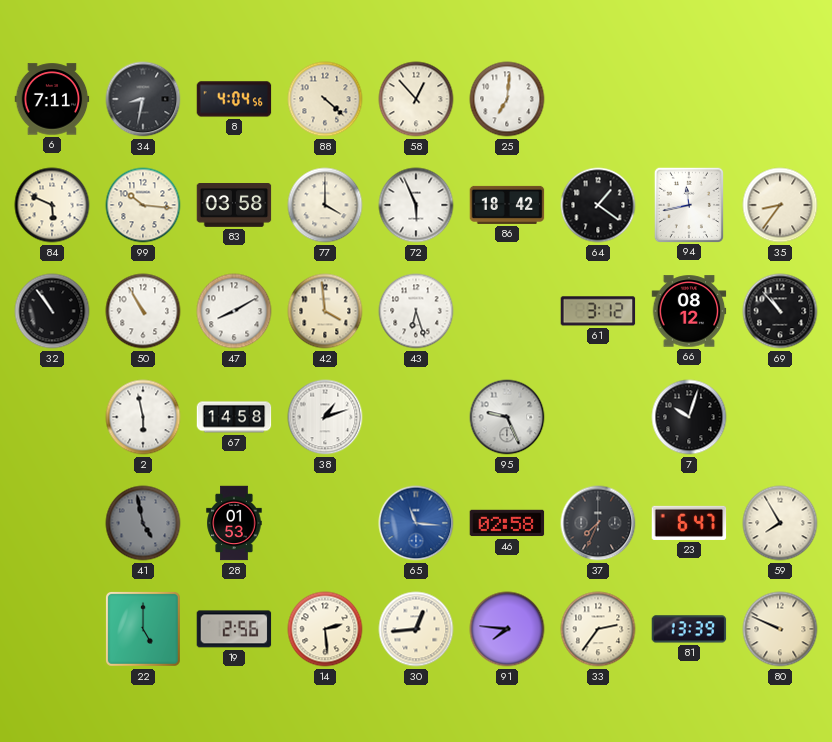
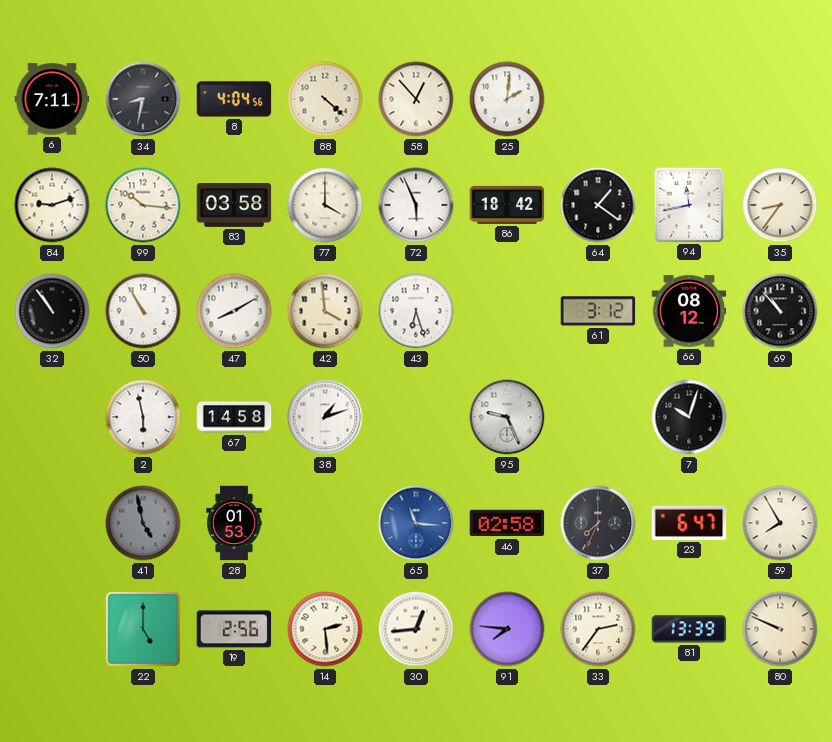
25: 7:01 -> 2:01 (507, 99)
84: 5:49 -> 9:12 (52, 205)
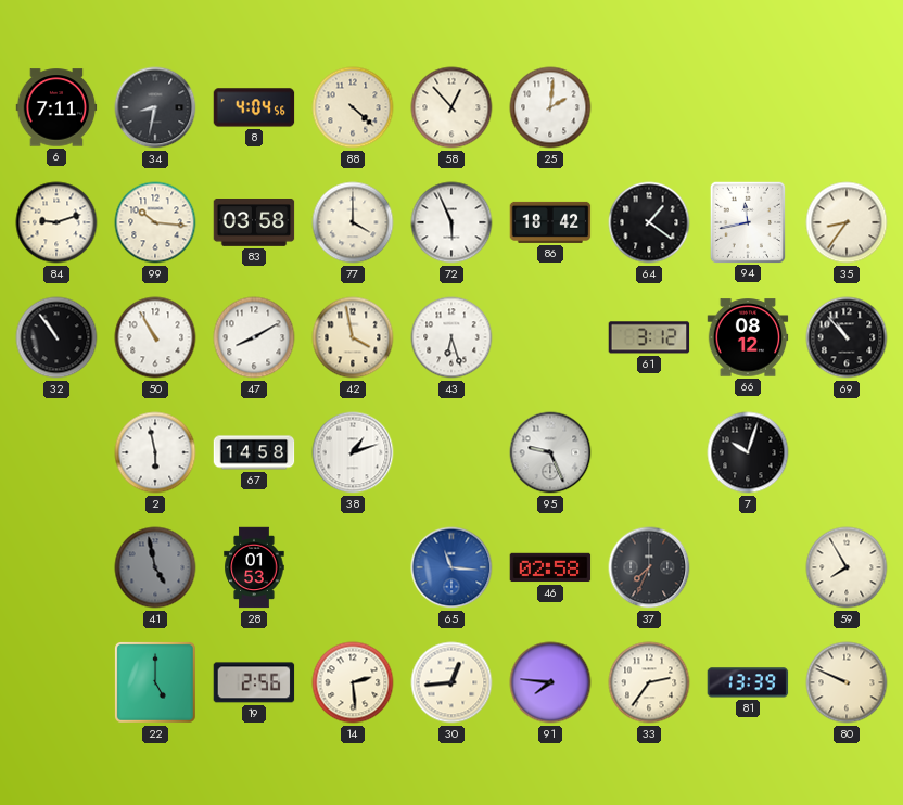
42: 3:59 -> 3:58 (353, 337)
23: 6:47 -> none (689, 523)
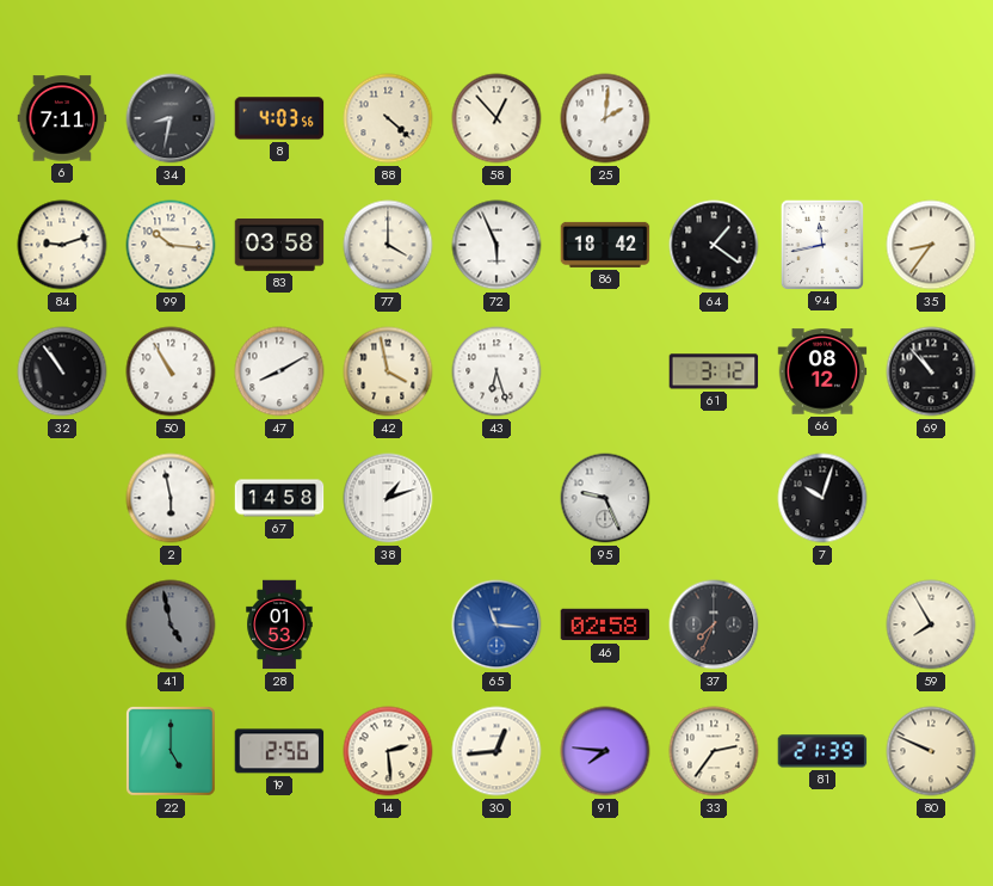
8: 4:04 -> 4:03 (279, 118)
81: 13:39 -> 21:39 (822, 751)
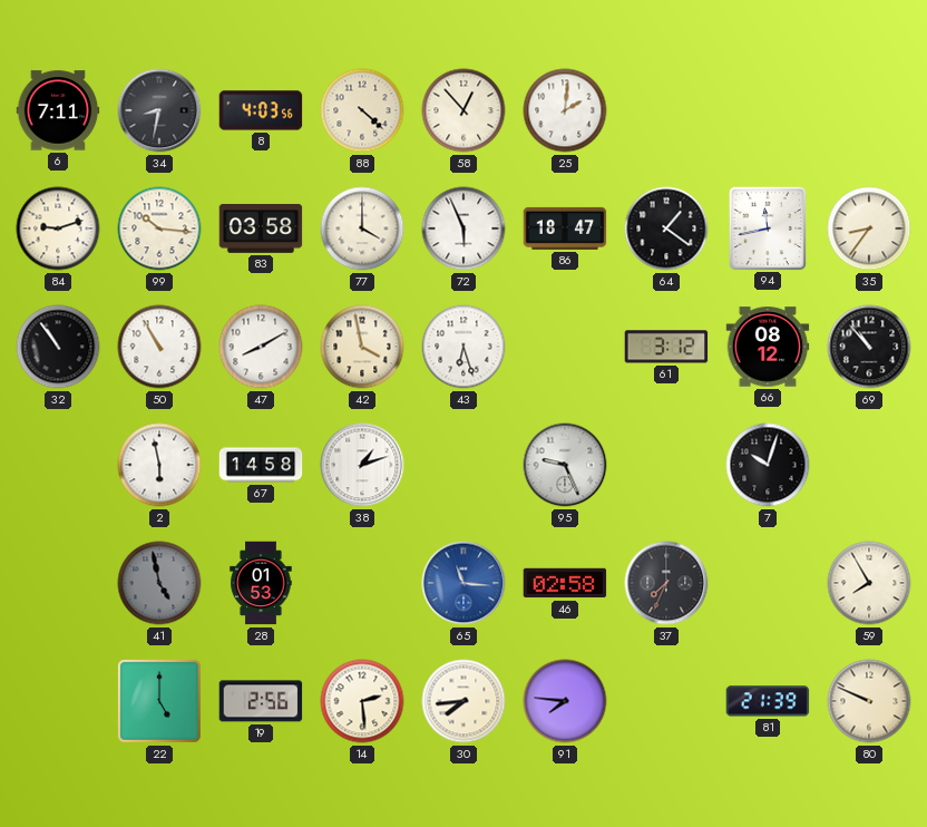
86: 18:42 -> 18:47 (565, 228)
30: 12:44 -> 7:44 (463, 701)
33: 2:36 -> none (714, 751)
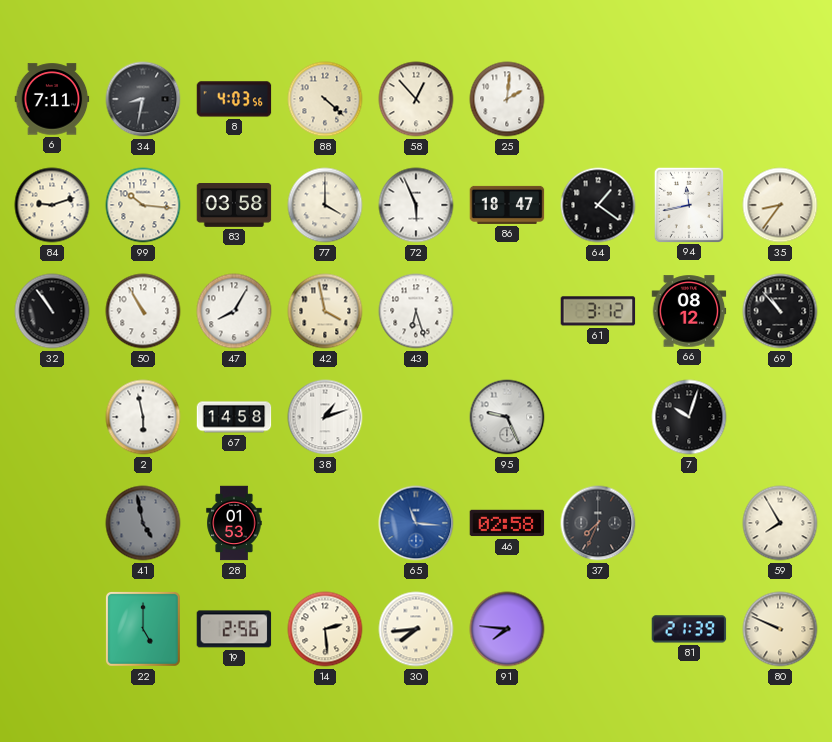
47: 8:10 -> 8:05 (234, 311)
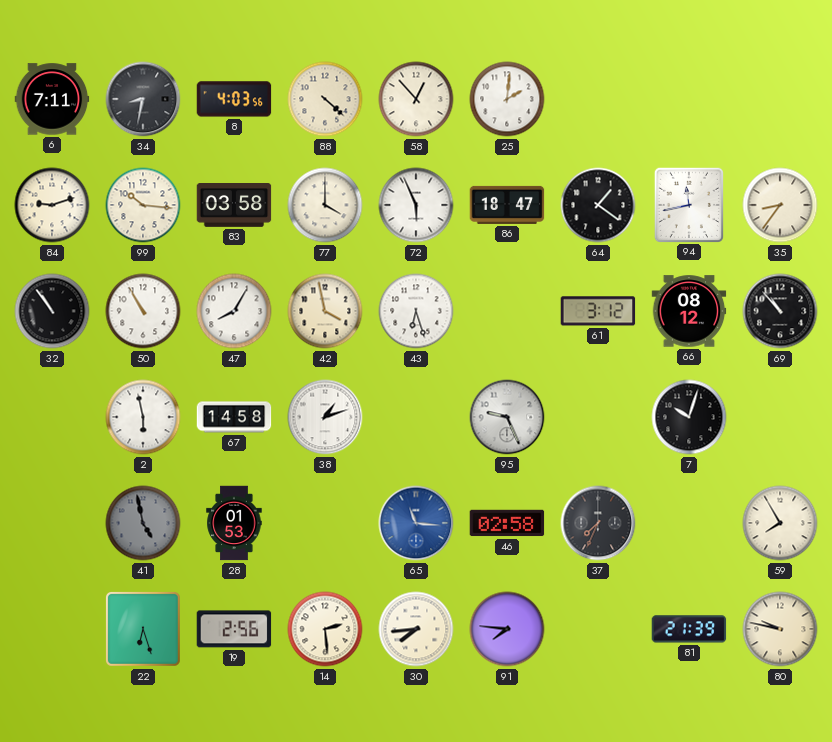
22: 5:00 -> 6:27 (144, 630)
80: 9:49 -> 9:47 (780, 629)
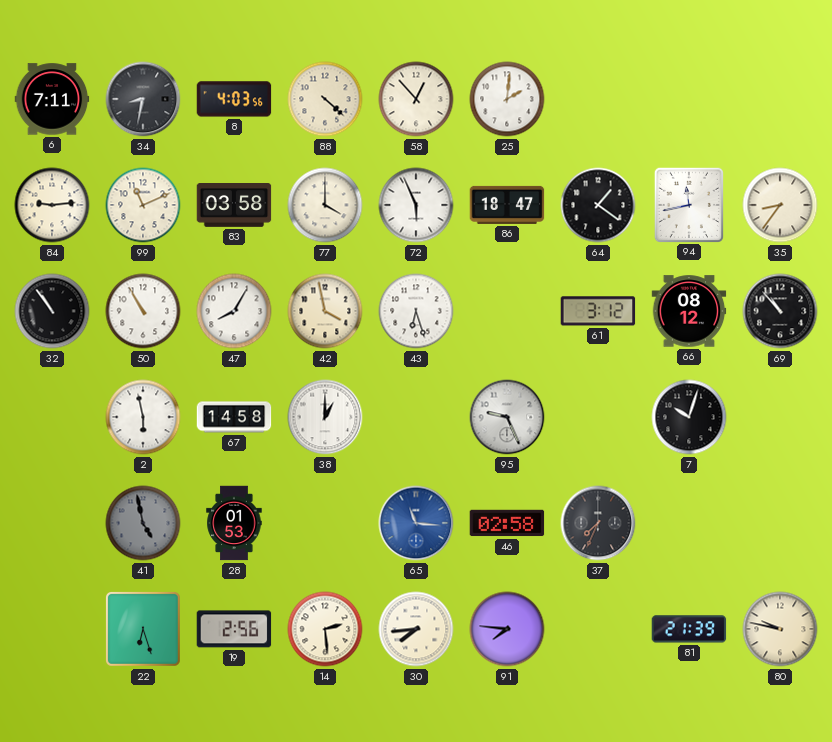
84: 9:12 -> 9:14 (52, 205)
99: 10:16 -> 11:11 (143, 205)
38: 1:12 -> 1:00 (325, 417)
59: 7:55 -> none (780, 523)
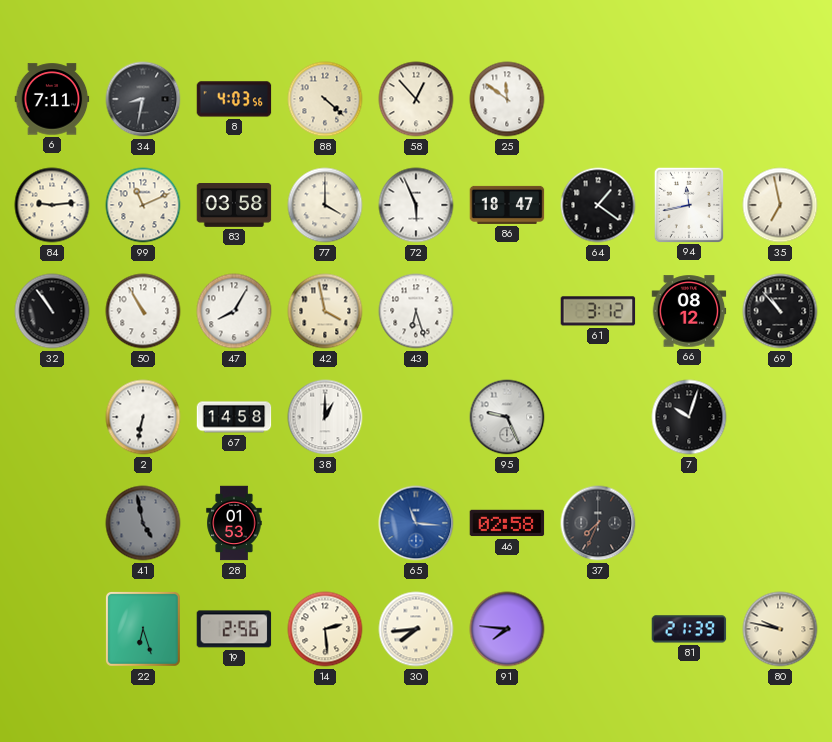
25: 2:01 -> 11:51 (507, 99)
35: 8:36 -> 6:58 (780, 205)
2: 5:58 -> 6:32 (143, 417)
